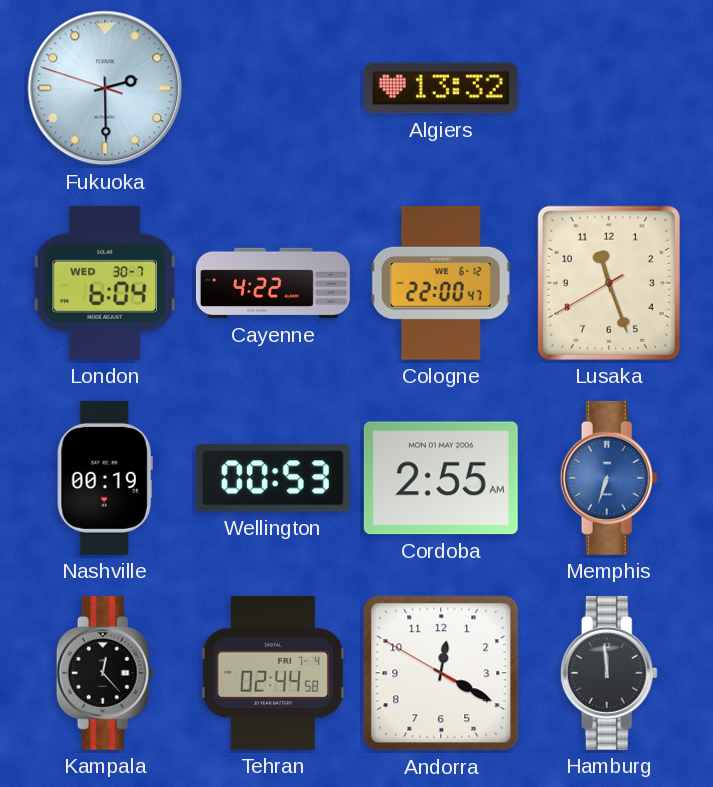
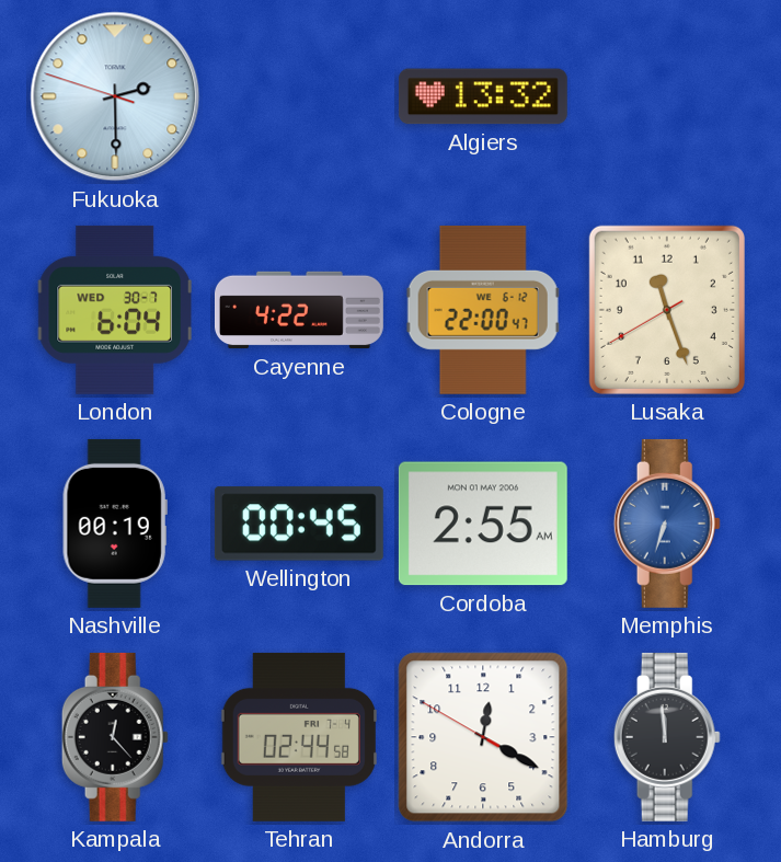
Wellington: 00:53 -> 00:45 (299, 524)
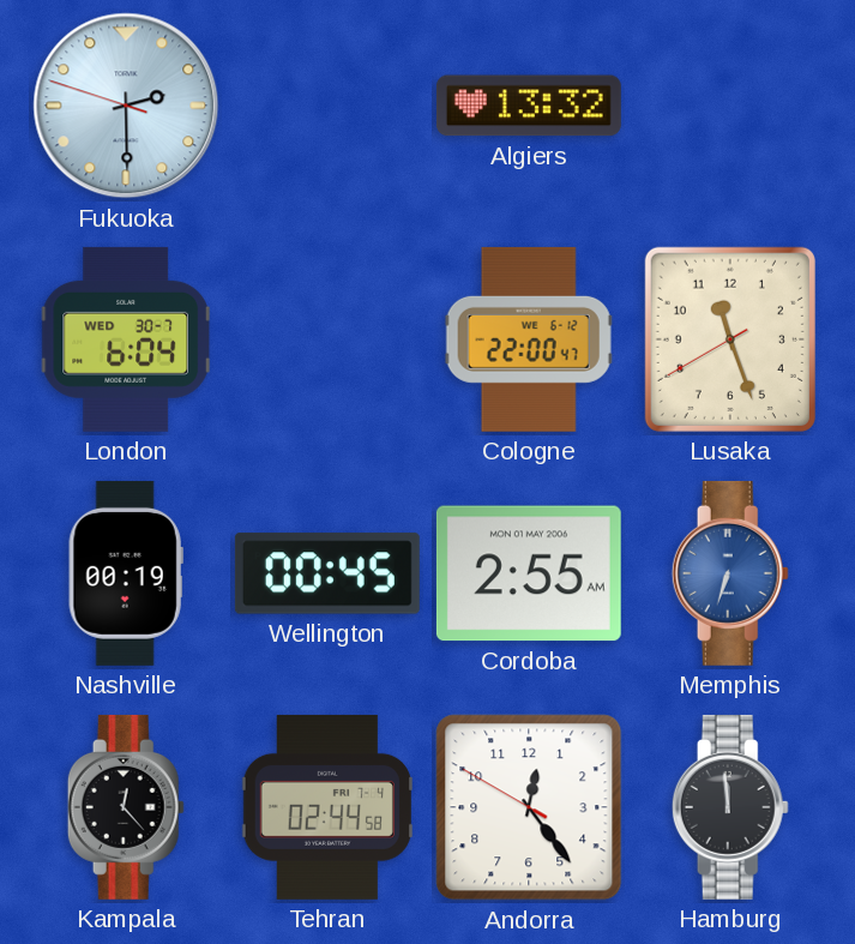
Cayenne: 4:22 -> none (300, 310)
Andorra: 12:19 -> 12:23 (529, 807)
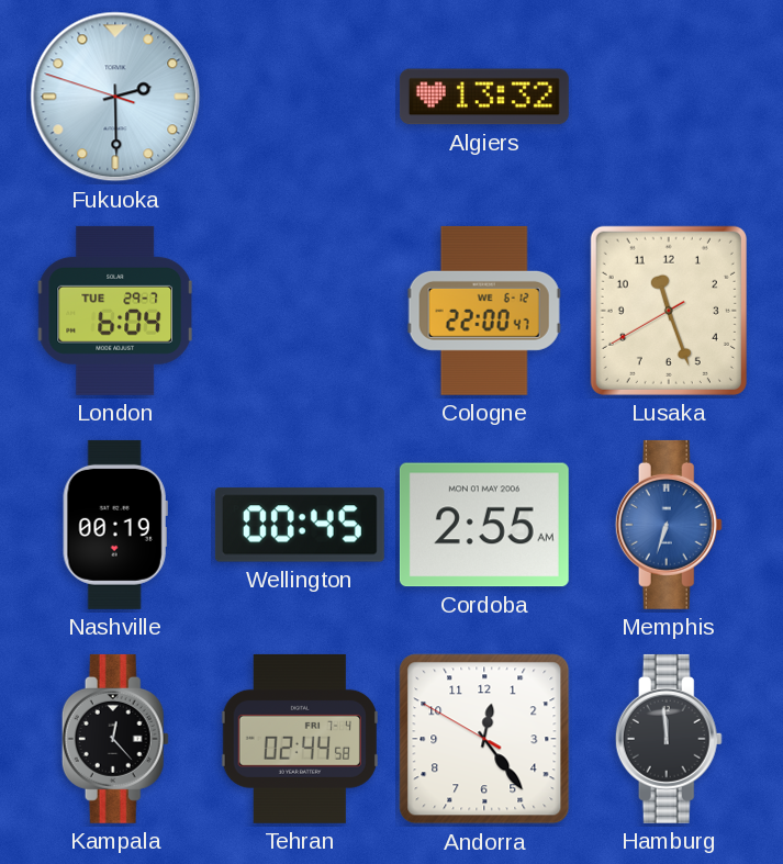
London date: WED 30-7 -> TUE 29-7 (114, 311)
